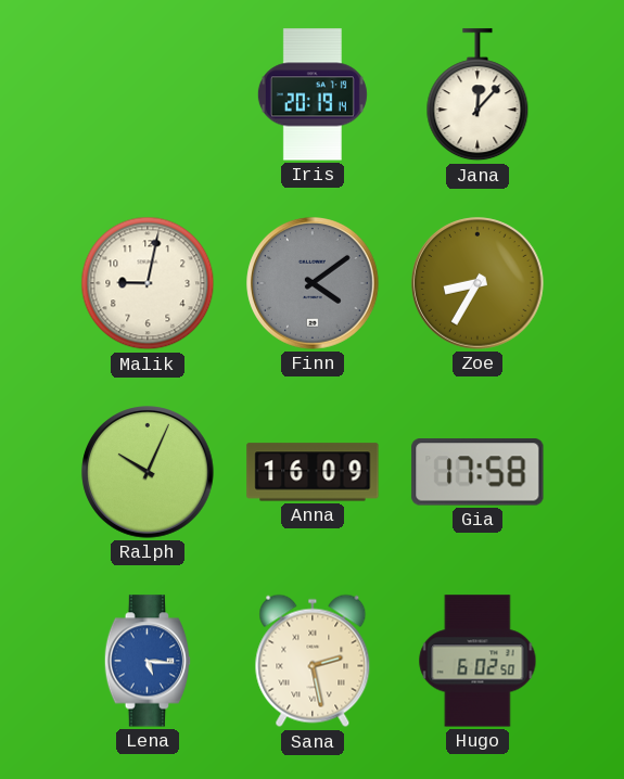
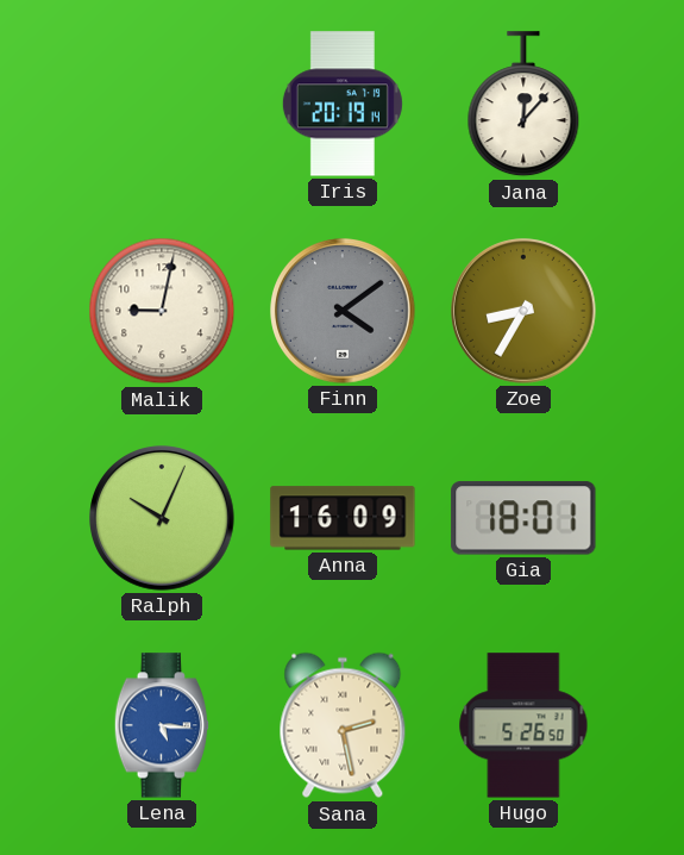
Gia: 17:58 -> 18:01 (523, 518)
Hugo: 6:02 -> 5:26 (523, 725)
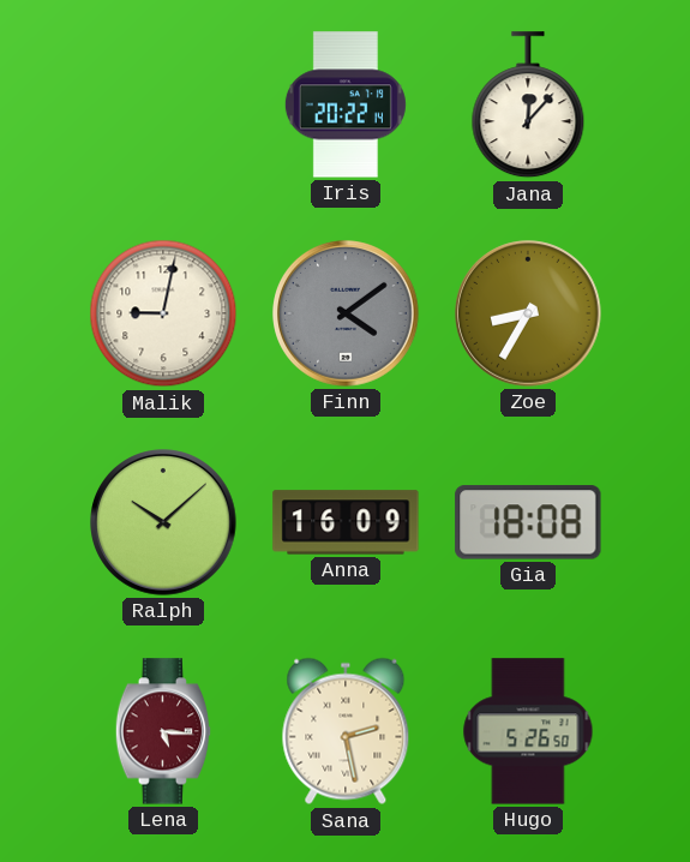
Iris: 20:19 -> 20:22 (346, 104)
Ralph: 10:04 -> 10:08 (163, 522)
Gia: 18:01 -> 18:08 (528, 522)
Lena dial: blue -> burgundy (163, 731)
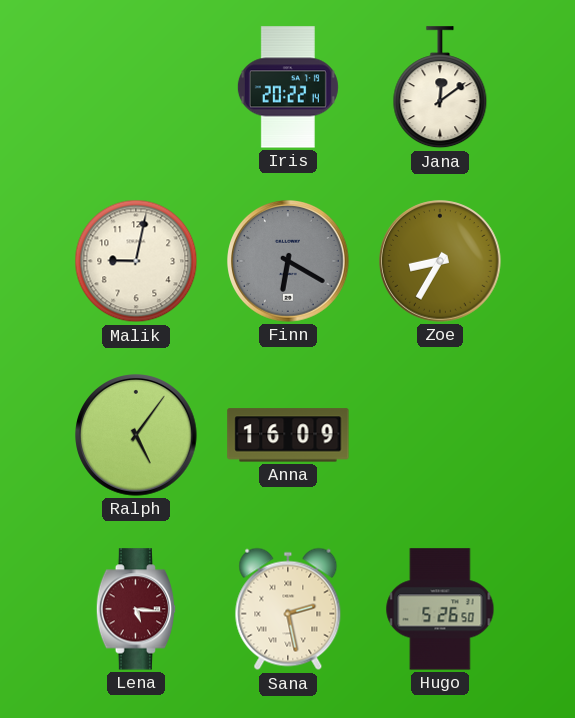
Jana: 12:07 -> 12:09 (440, 88)
Finn: 4:09 -> 6:20 (288, 261)
Ralph: 10:08 -> 5:06 (136, 435)
Gia: 18:08 -> none (528, 522)
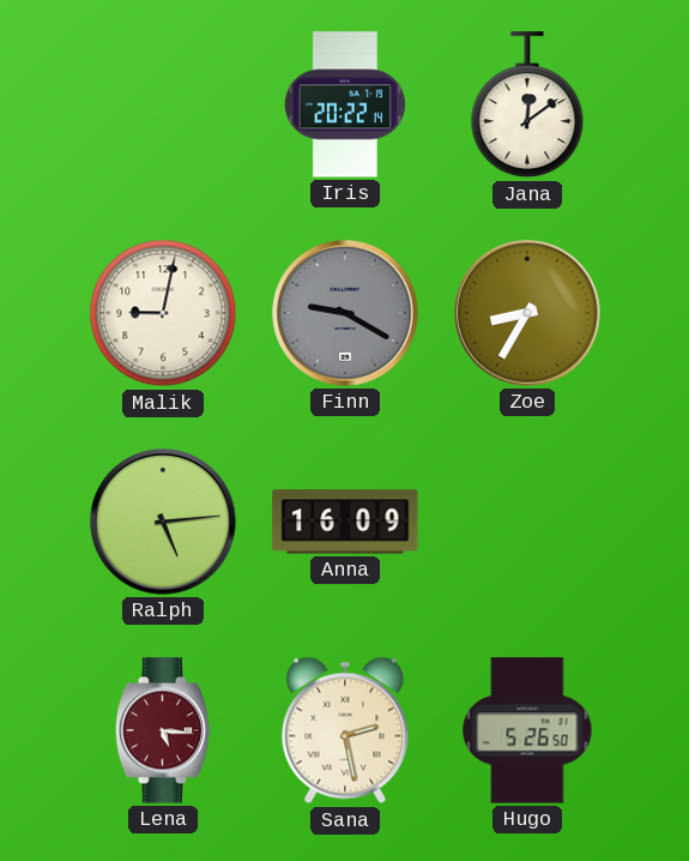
Finn: 6:20 -> 9:20 (345, 313)
Ralph: 5:06 -> 5:14 (163, 522)
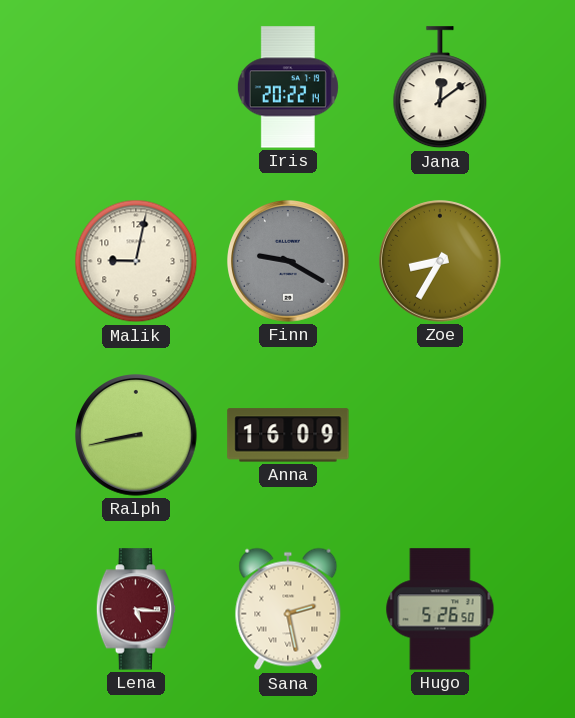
Ralph: 5:14 -> 8:43 (136, 435)
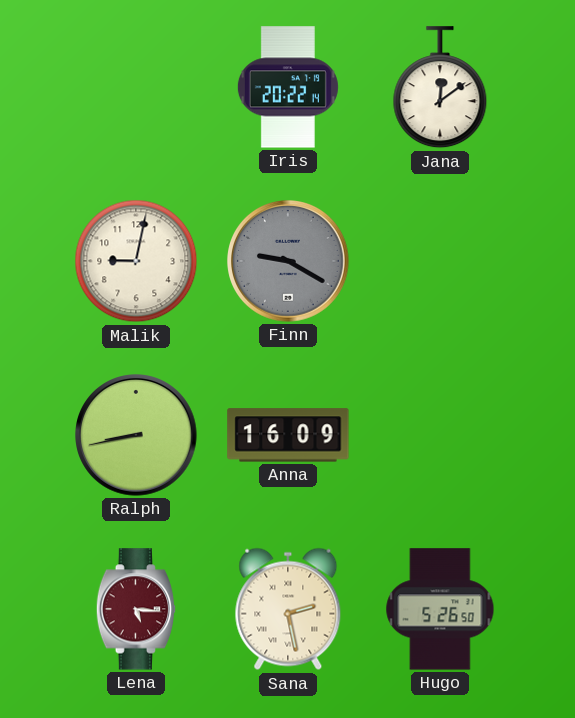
Zoe: 8:35 -> none (440, 261)
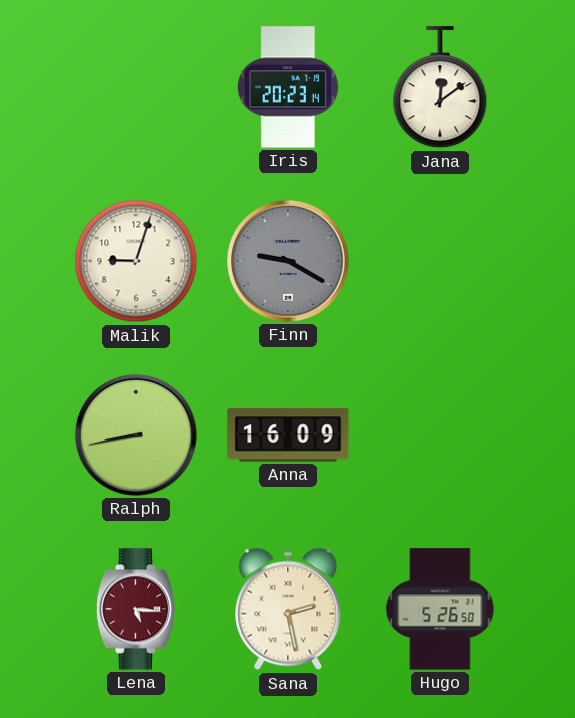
Iris: 20:22 -> 20:23 (288, 87)
Malik: 9:02 -> 9:03 (136, 261)
